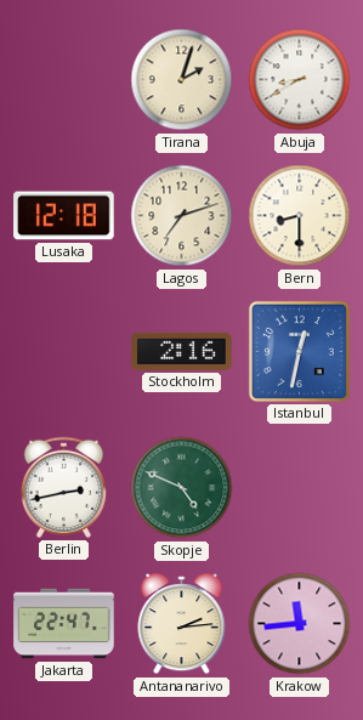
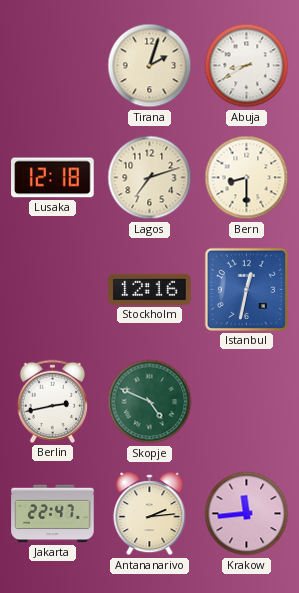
Stockholm: 2:16 -> 12:16 (150, 289)
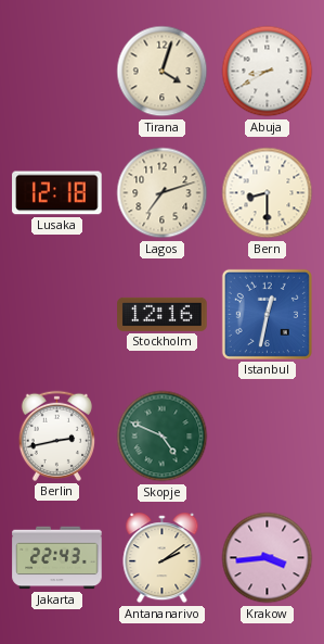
Tirana: 2:03 -> 4:03 (163, 72)
Jakarta: 22:47 -> 22:43 (57, 558)
Antananarivo: 2:14 -> 2:09 (163, 558)
Krakow: 11:44 -> 3:44 (268, 558)
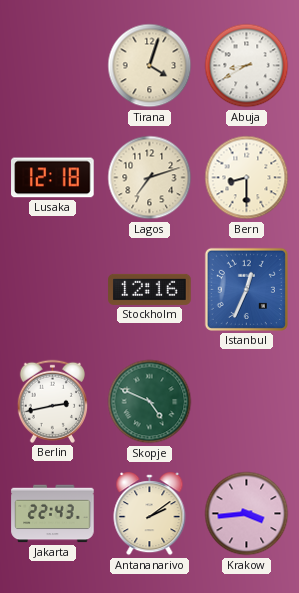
Istanbul: 12:32 -> 12:34 (246, 289)
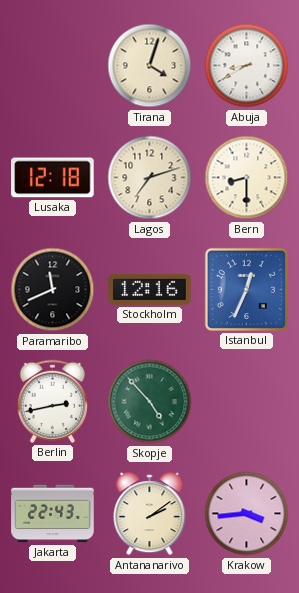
Paramaribo: none -> 11:41 (53, 290)
Skopje: 4:49 -> 4:53 (150, 402)
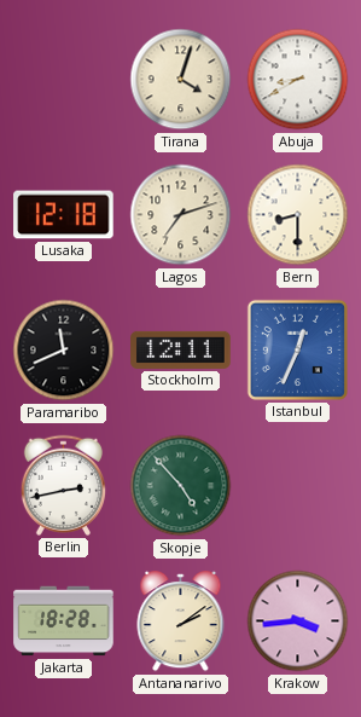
Stockholm: 12:16 -> 12:11 (181, 349)
Jakarta: 22:43 -> 18:28 (64, 621)
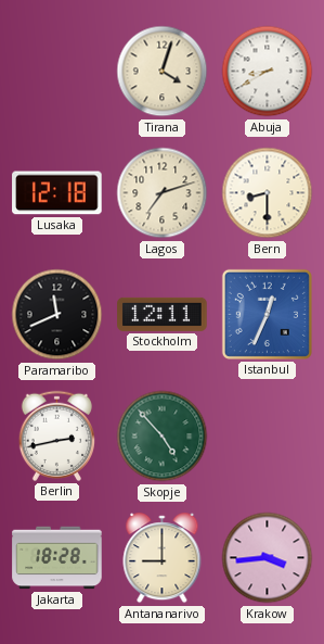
Antananarivo: 2:09 -> 9:00 (163, 558)
